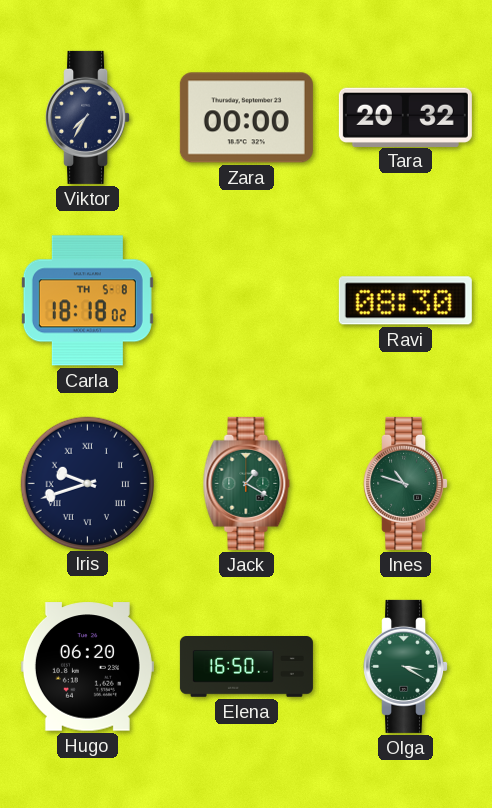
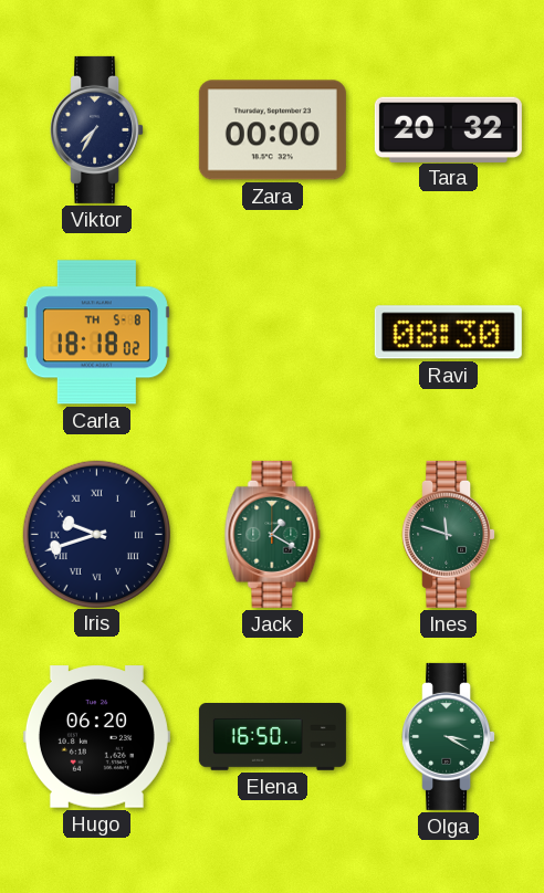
Ines: 10:48 -> 11:48 (449, 534)
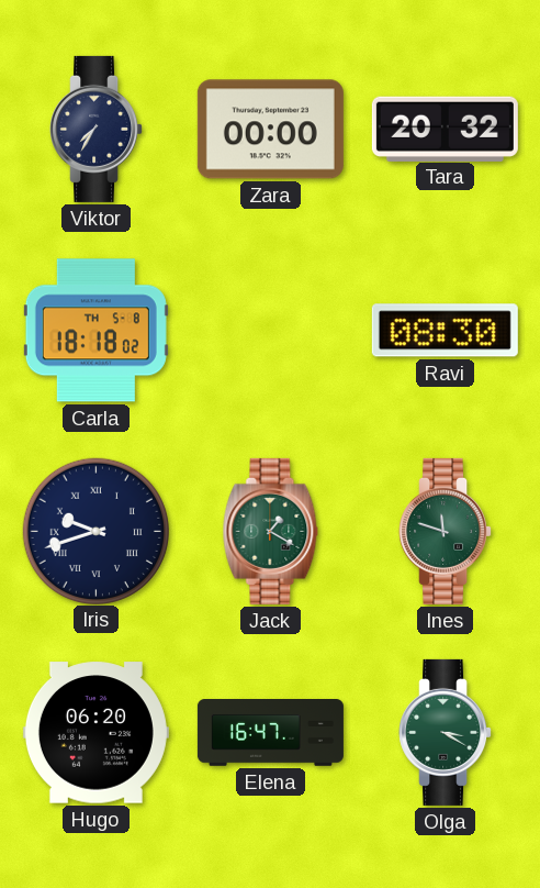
Elena: 16:50 -> 16:47 (270, 733)
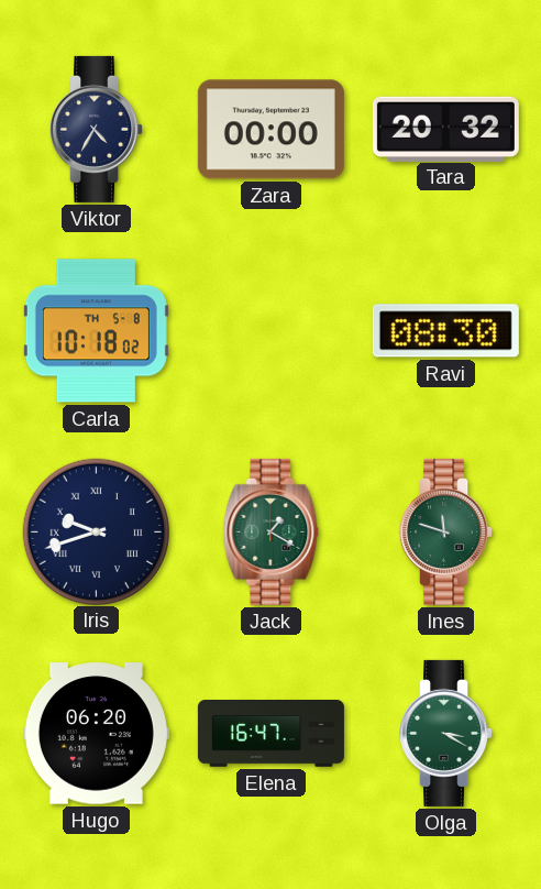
Viktor: 7:35 -> 4:35 (97, 129)
Carla: 18:18 -> 10:18 (96, 331)
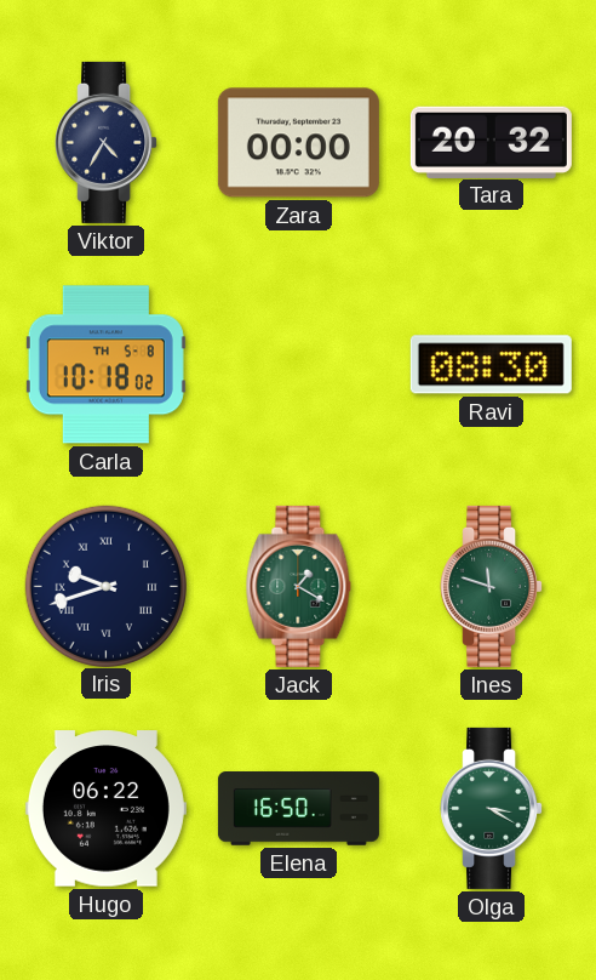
Hugo: 06:20 -> 06:22 (105, 809)
Elena: 16:47 -> 16:50 (298, 809)
